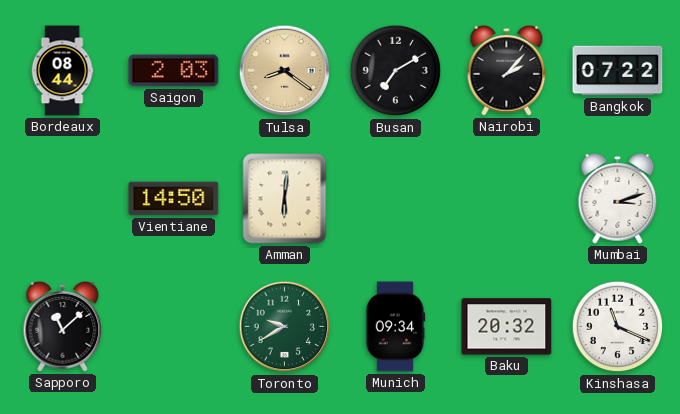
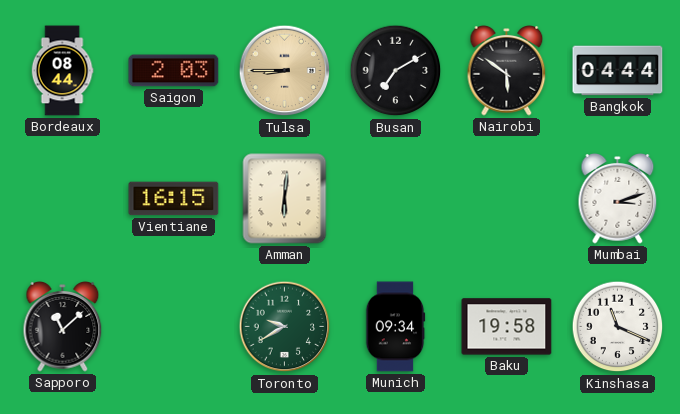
Tulsa: 8:21 -> 8:45 (285, 71)
Nairobi: 2:07 -> 5:51 (507, 71)
Bangkok: 07:22 -> 04:44 (618, 71)
Vientiane: 14:50 -> 16:15 (174, 199)
Baku: 20:32 -> 19:58 (507, 327)
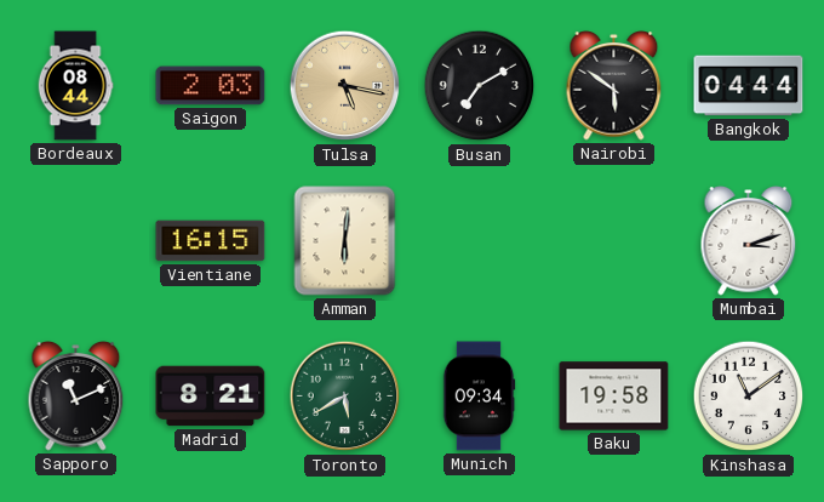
Tulsa: 8:45 -> 5:17 (345, 86)
Sapporo: 11:08 -> 11:11 (76, 397)
Madrid: none -> 8:21 (211, 397)
Toronto: 9:40 -> 5:40 (345, 397)
Kinshasa: 11:19 -> 11:09 (749, 397)
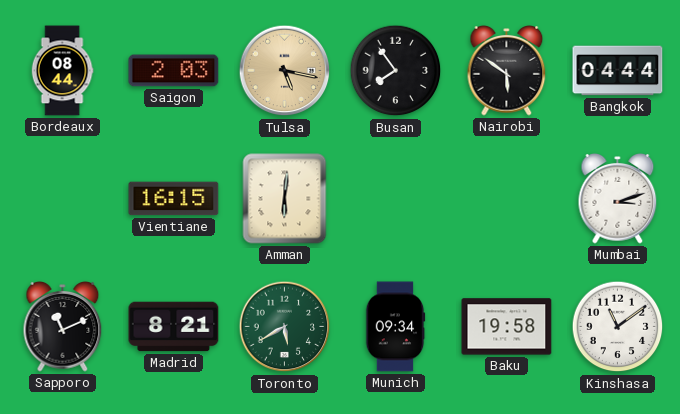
Busan: 7:10 -> 7:54 (396, 71)
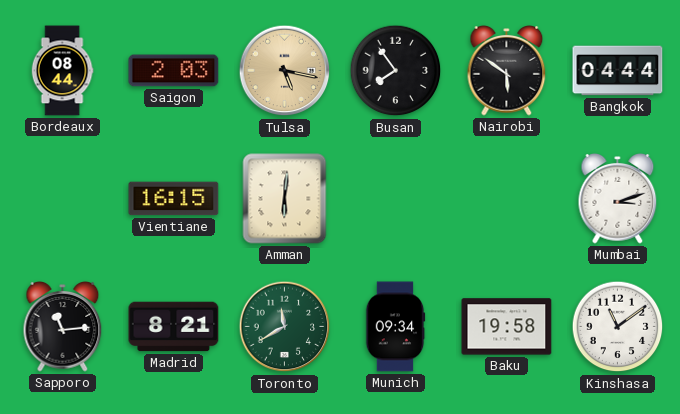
Sapporo: 11:11 -> 11:14 (63, 327)
Toronto: 5:40 -> 11:40 (285, 327)
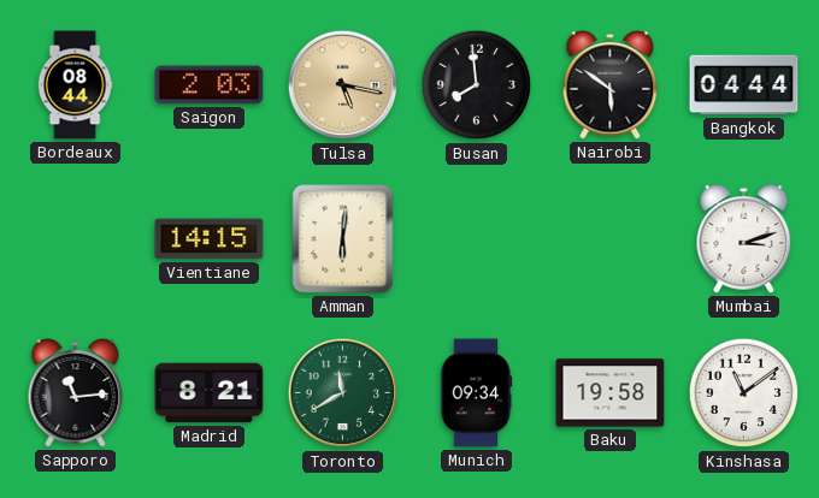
Busan: 7:54 -> 7:59 (477, 85)
Vientiane: 16:15 -> 14:15 (210, 239)
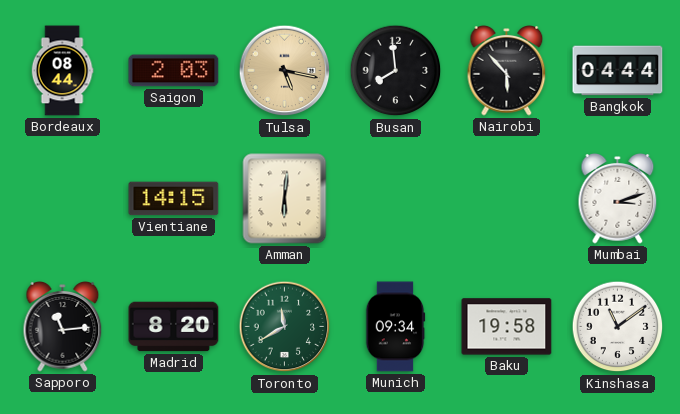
Nairobi: 5:51 -> 5:53 (507, 71)
Madrid: 8:21 -> 8:20 (174, 327)
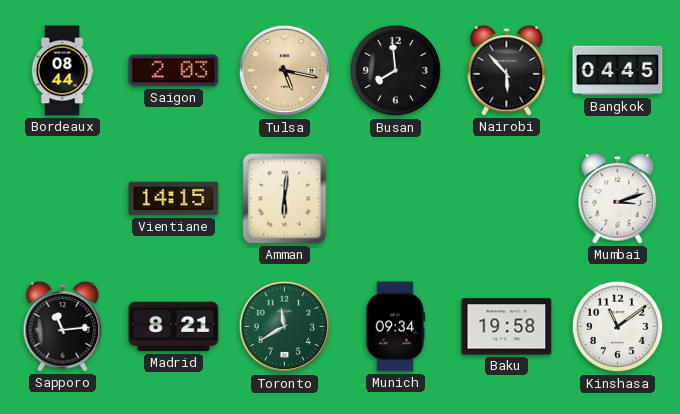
Bangkok: 04:44 -> 04:45 (618, 71)
Madrid: 8:20 -> 8:21 (174, 327)
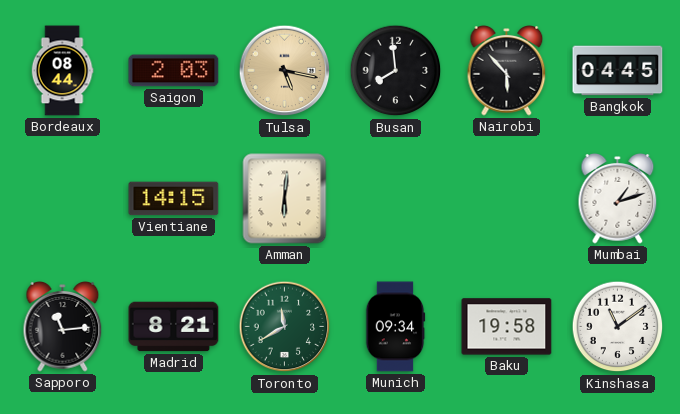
Mumbai: 3:12 -> 1:12 (618, 199)
